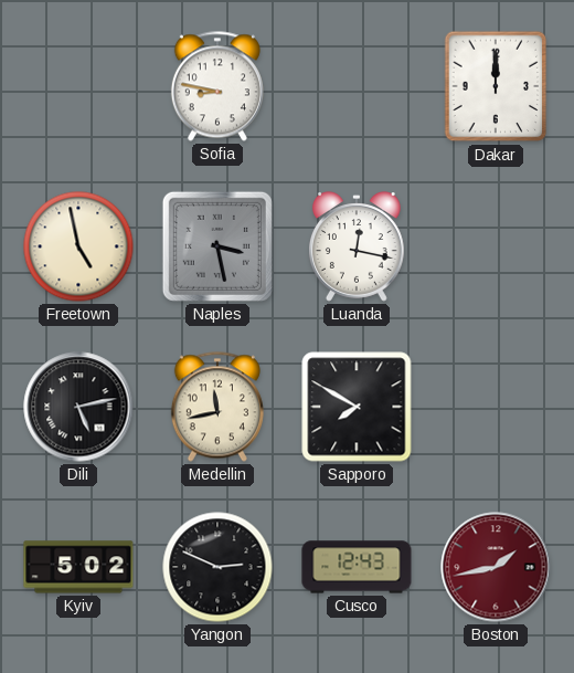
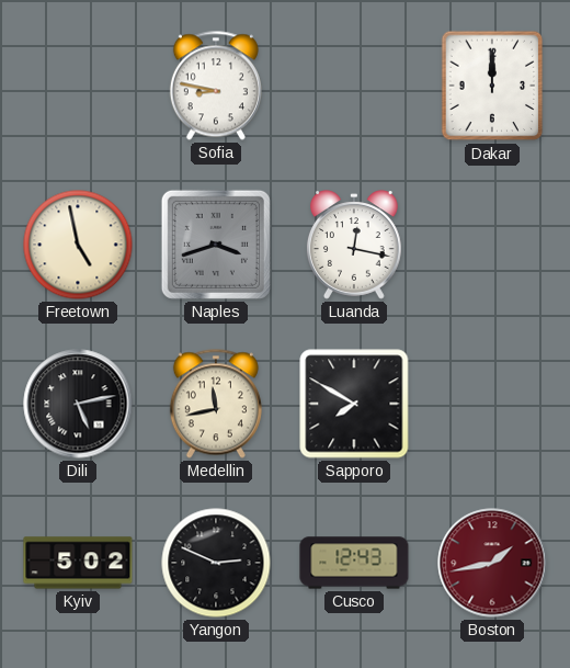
Naples: 3:28 -> 3:42 (216, 245)
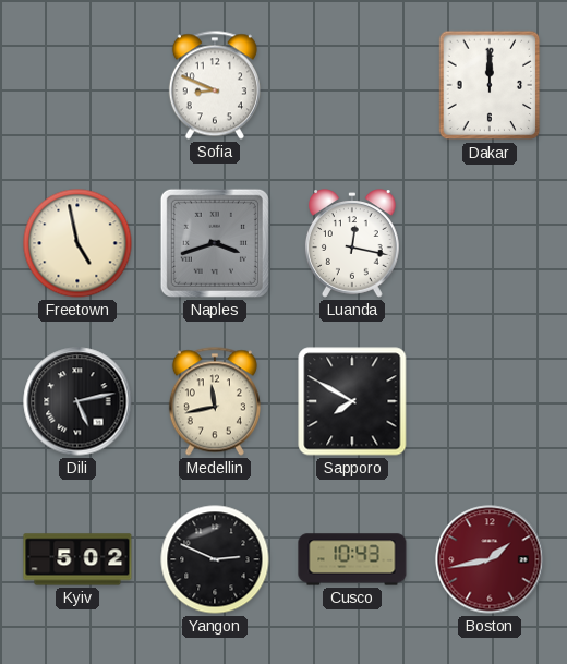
Sofia: 8:47 -> 8:49 (215, 85)
Cusco: 12:43 -> 10:43 (352, 559)
